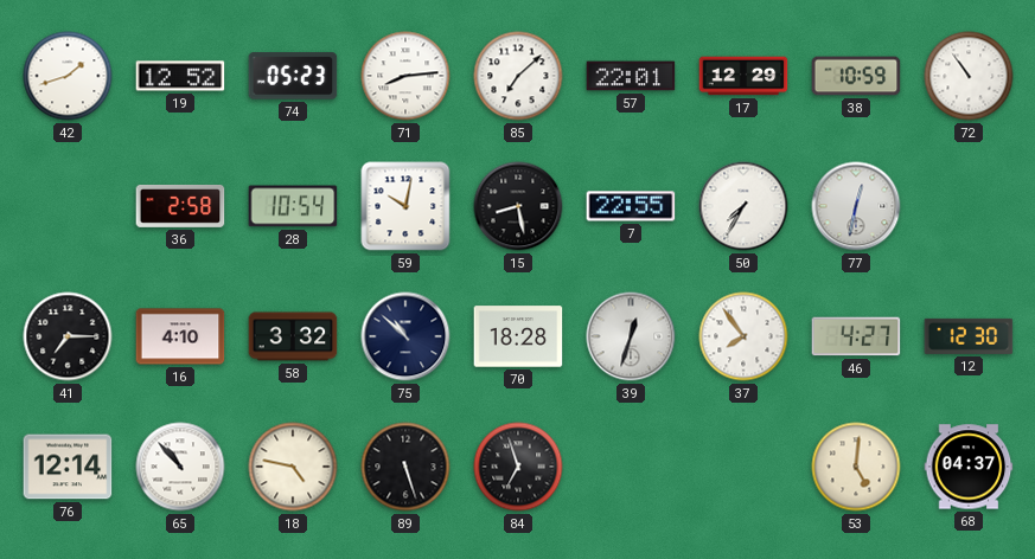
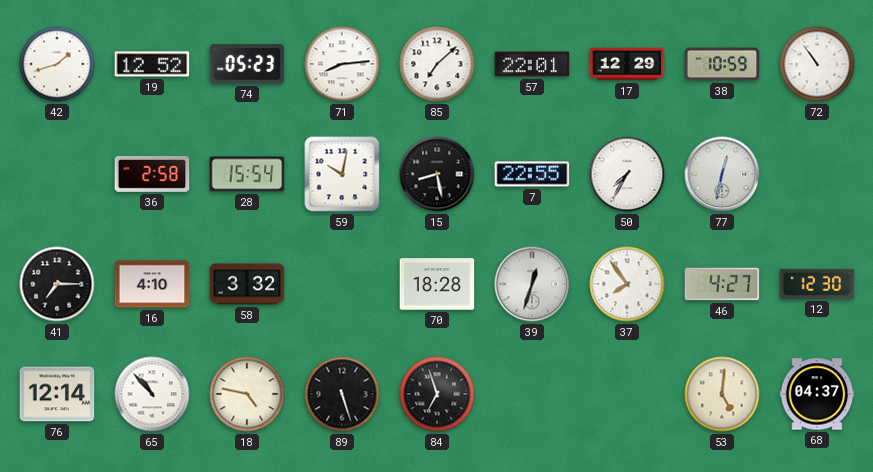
28: 10:54 -> 15:54 (247, 174)
75: 10:52 -> none (405, 336)
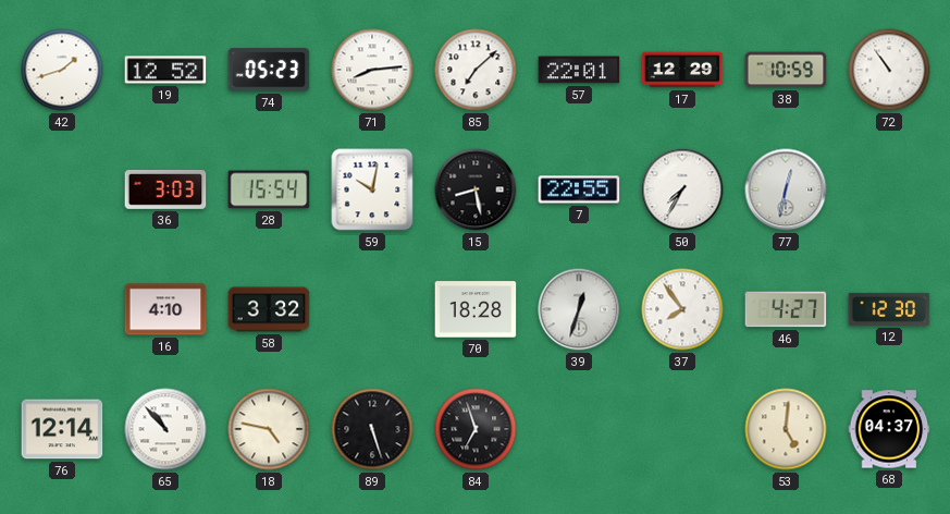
36: 2:58 -> 3:03 (165, 189)
41: 7:15 -> none (57, 284)
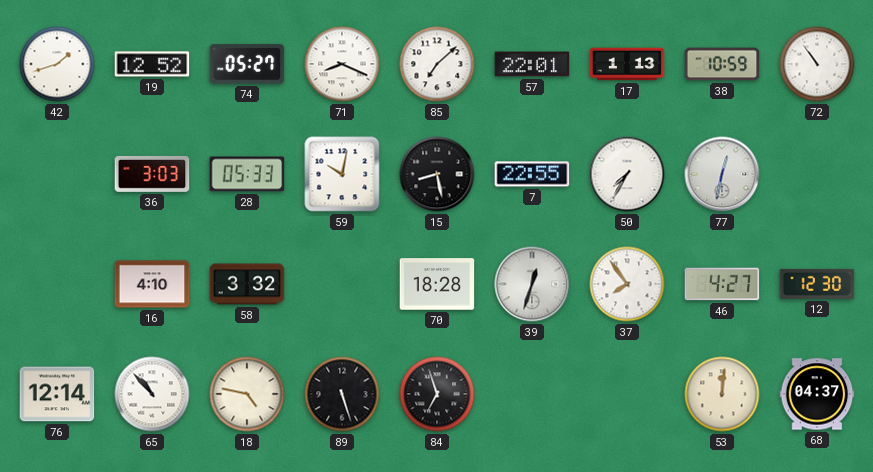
74: 05:23 -> 05:27 (247, 64)
71: 8:14 -> 8:19 (342, 64)
17: 12:29 -> 1:13 (627, 64)
28: 15:54 -> 05:33 (247, 174)
53: 5:01 -> 12:01 (722, 394)
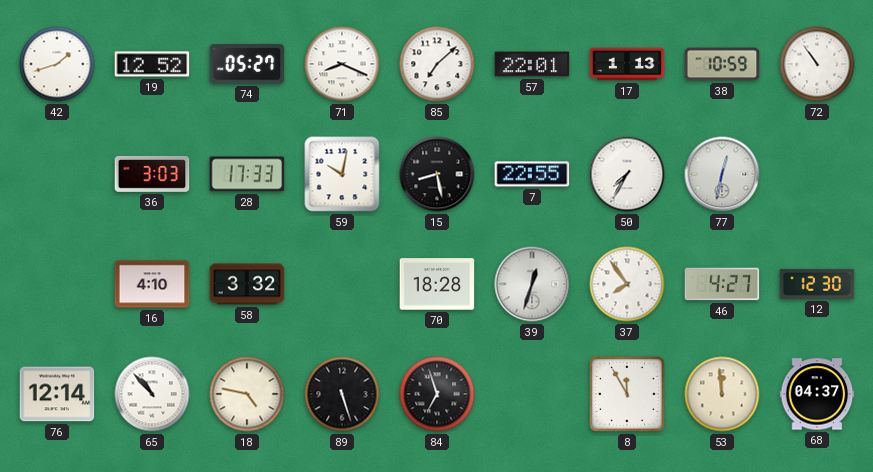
28: 05:33 -> 17:33 (247, 174)
8: none -> 11:55 (628, 395)
53: 12:01 -> 11:59 (722, 394)
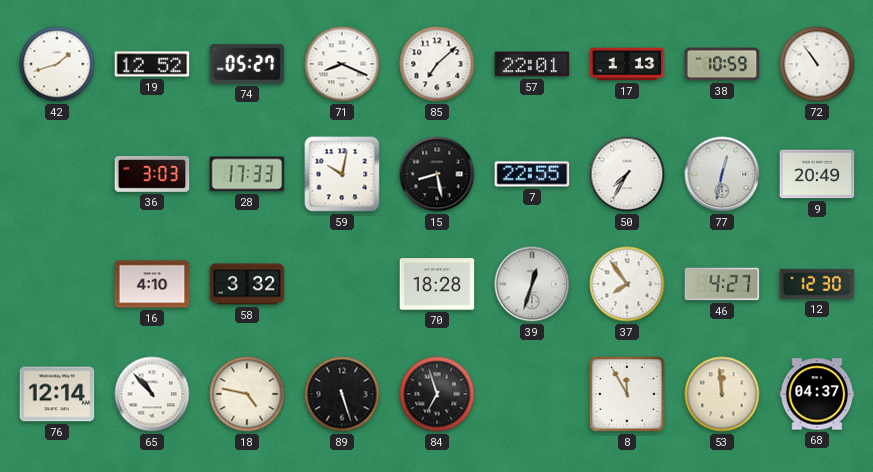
9: none -> 20:49 (817, 174)
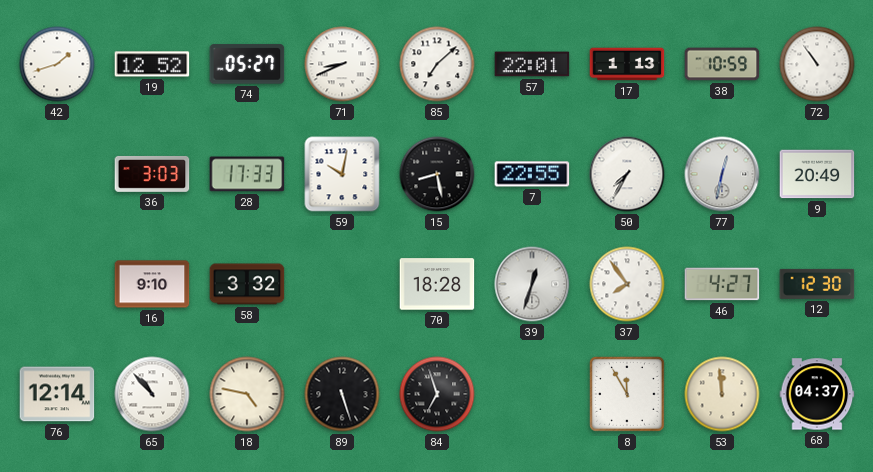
71: 8:19 -> 8:41 (342, 64)
16: 4:10 -> 9:10 (152, 284)
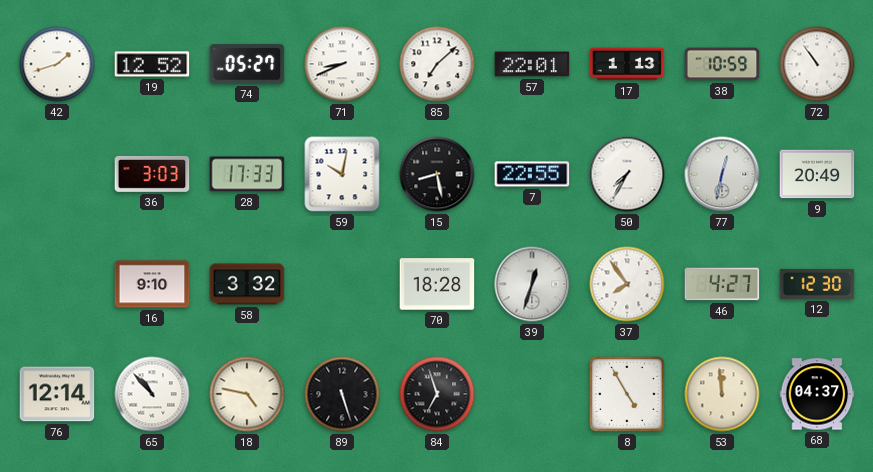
8: 11:55 -> 4:55 (628, 395)
